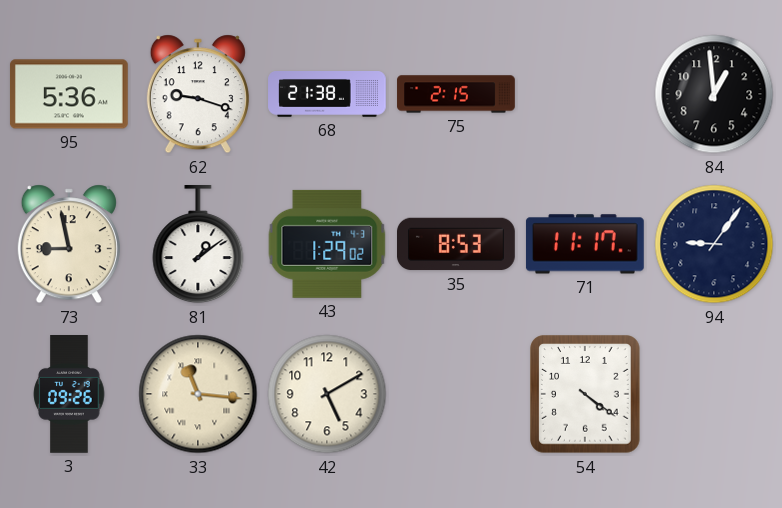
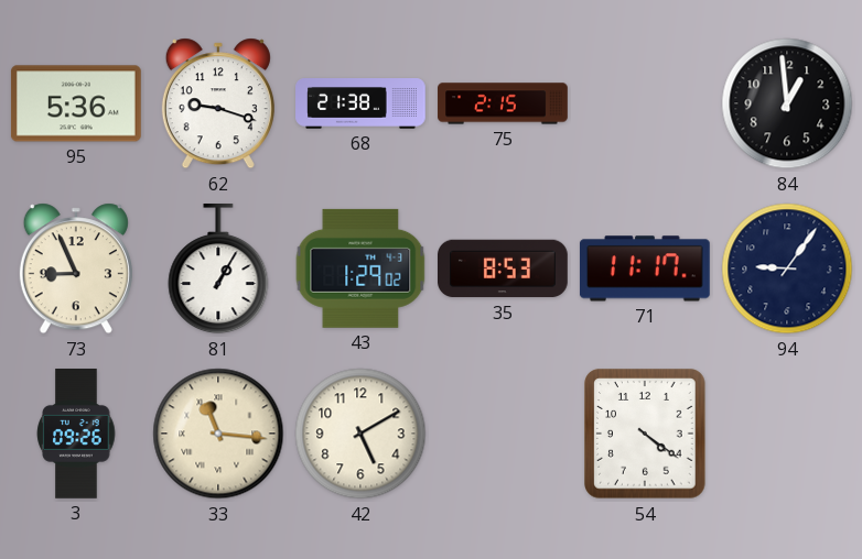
73: 8:58 -> 8:56 (76, 268)
81: 1:09 -> 1:05 (218, 270)
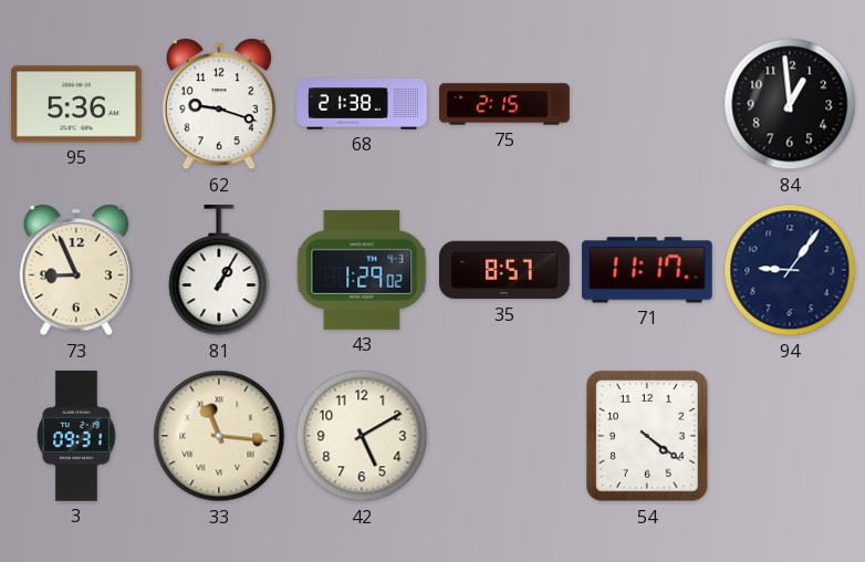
35: 8:53 -> 8:57 (506, 270)
3: 09:26 -> 09:31 (76, 437)
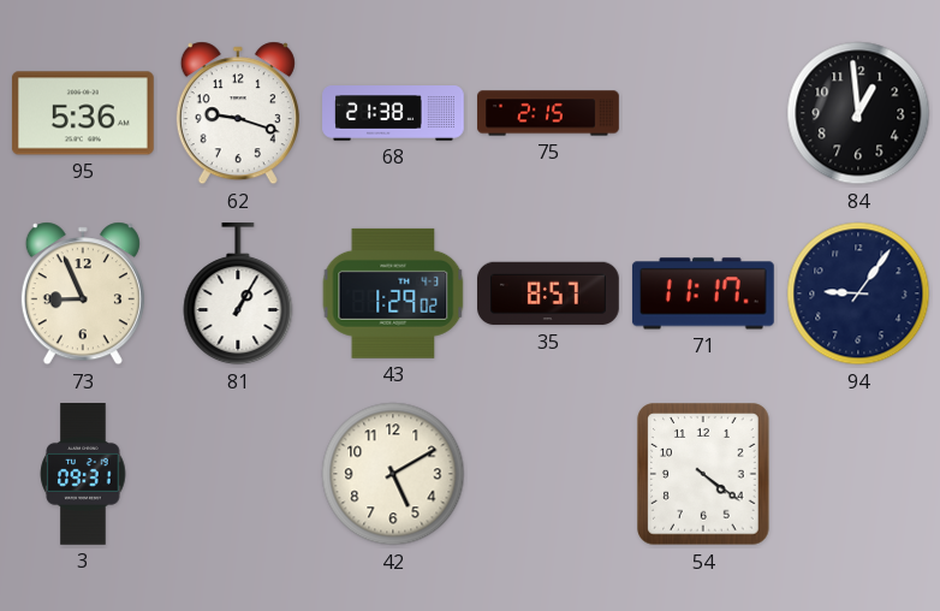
33: 11:16 -> none (219, 436)
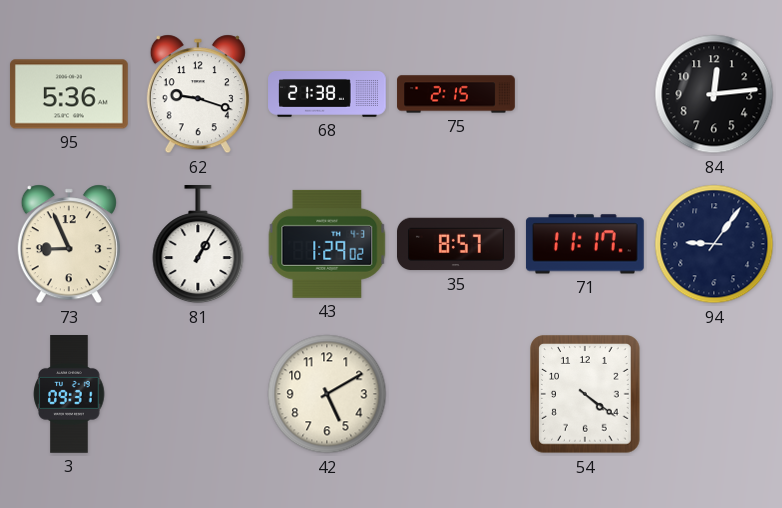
84: 12:59 -> 12:14 (714, 94)
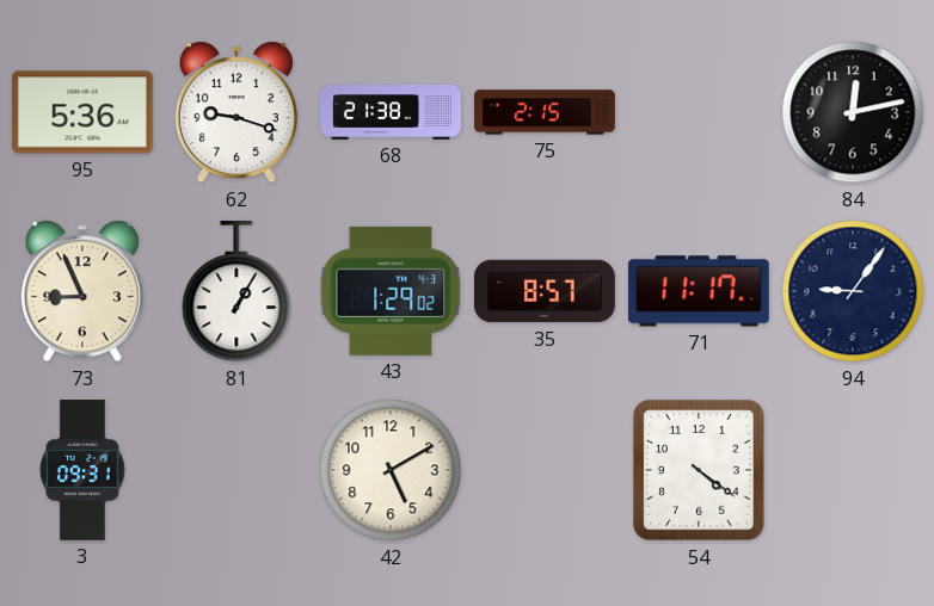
84: 12:14 -> 12:13 (853, 112)
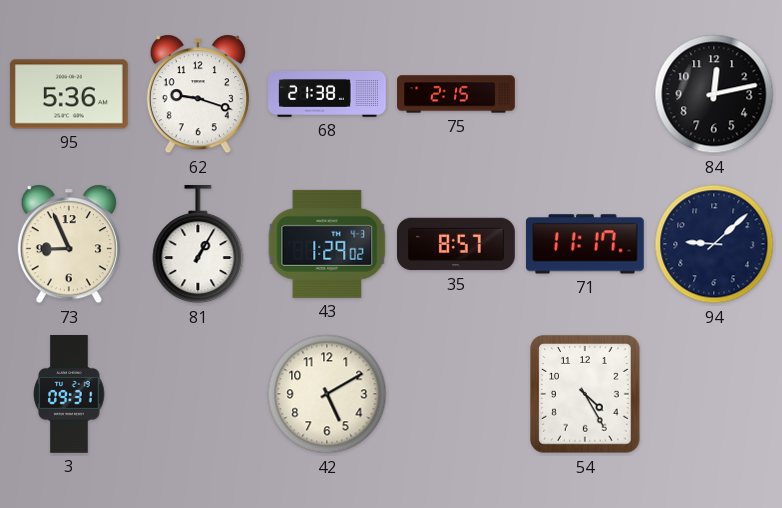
94: 9:06 -> 9:08 (714, 244)
54: 4:21 -> 4:25 (585, 394)
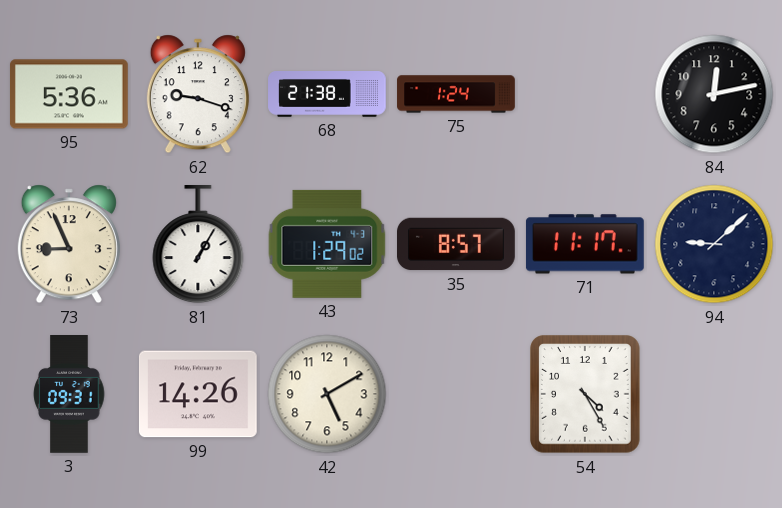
75: 2:15 -> 1:24 (456, 94)
99: none -> 14:26 (198, 394)
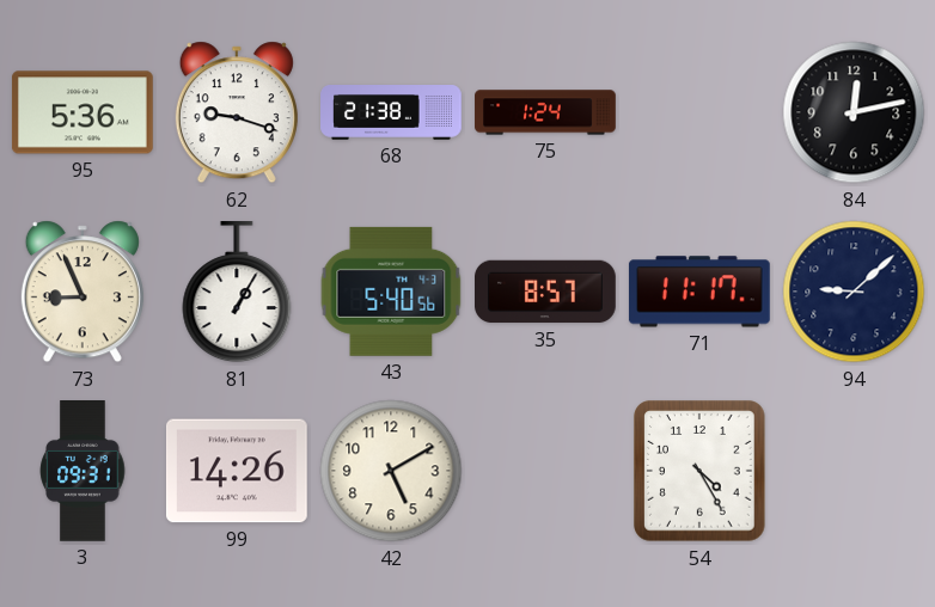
43: 1:29 -> 5:40 (391, 292)
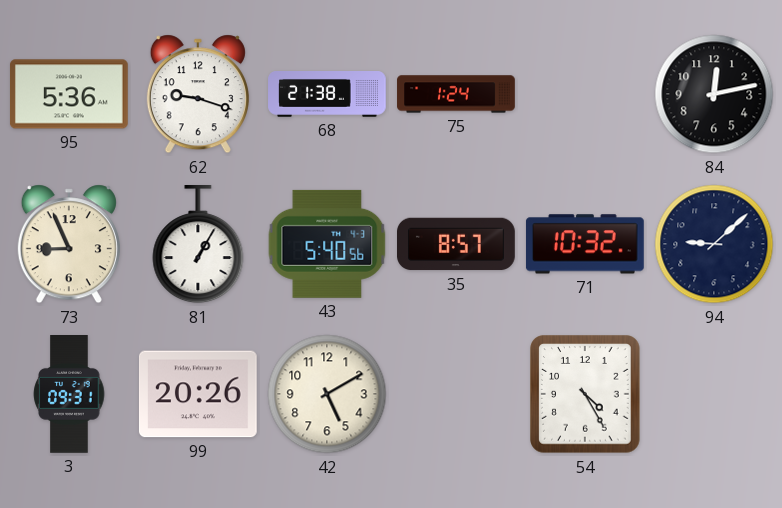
71: 11:17 -> 10:32 (585, 244)
99: 14:26 -> 20:26 (198, 394)
